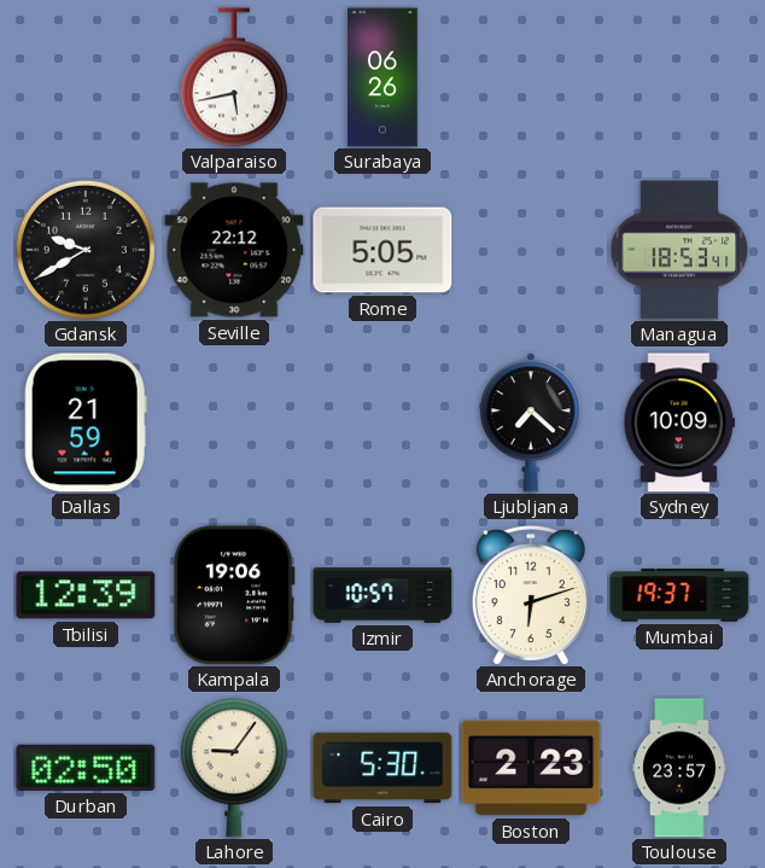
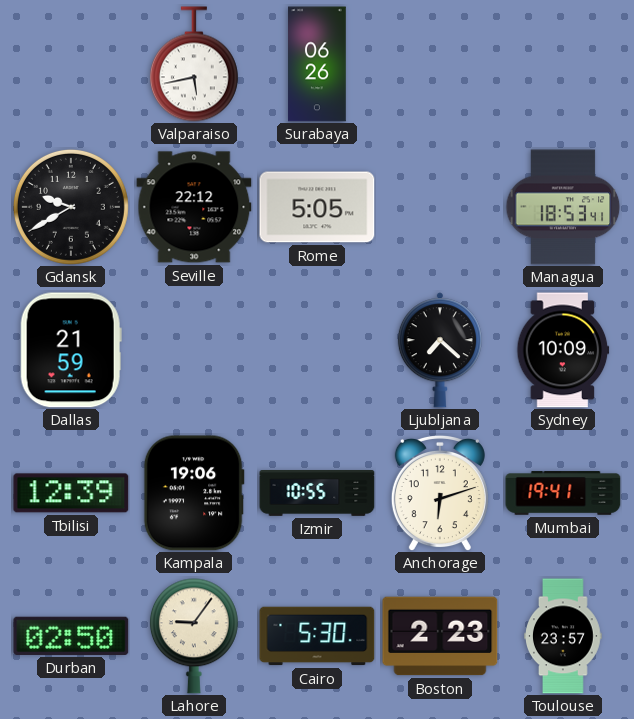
Izmir: 10:57 -> 10:55 (317, 494)
Mumbai: 19:37 -> 19:41 (563, 493)
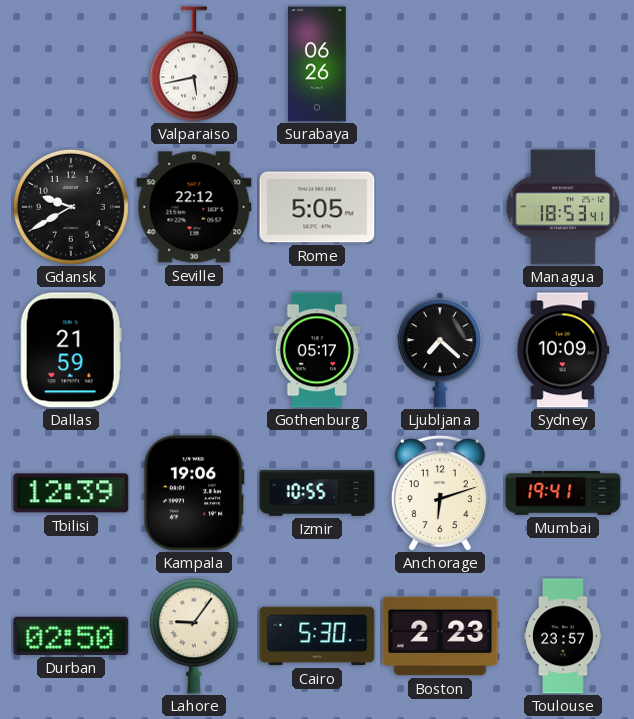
Gothenburg: none -> 05:17 (317, 350)
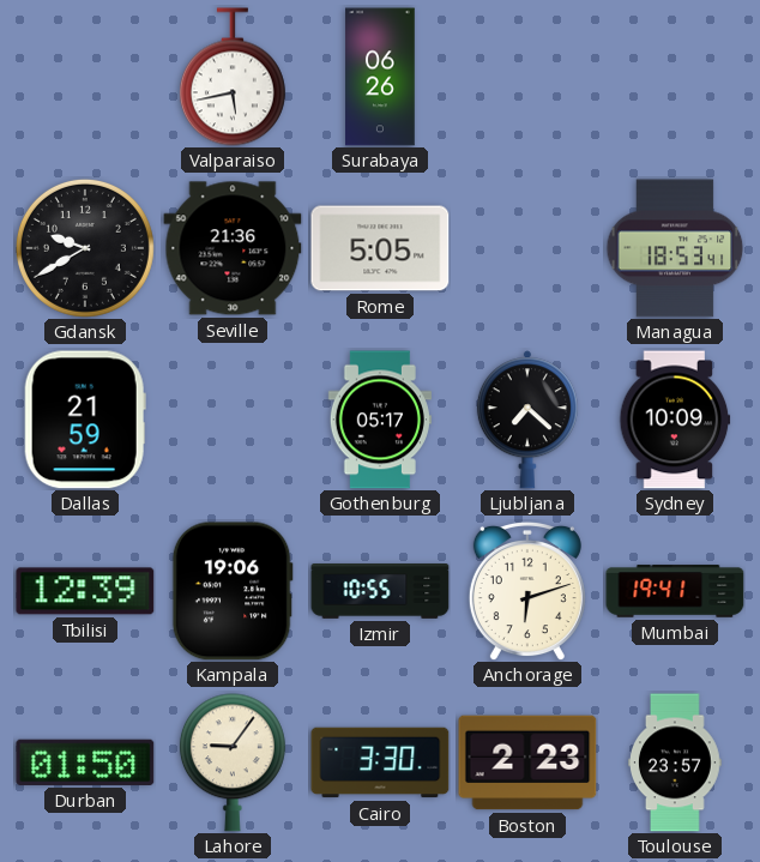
Seville: 22:12 -> 21:36 (233, 248)
Durban: 02:50 -> 01:50 (85, 762)
Cairo: 5:30 -> 3:30 (380, 762)
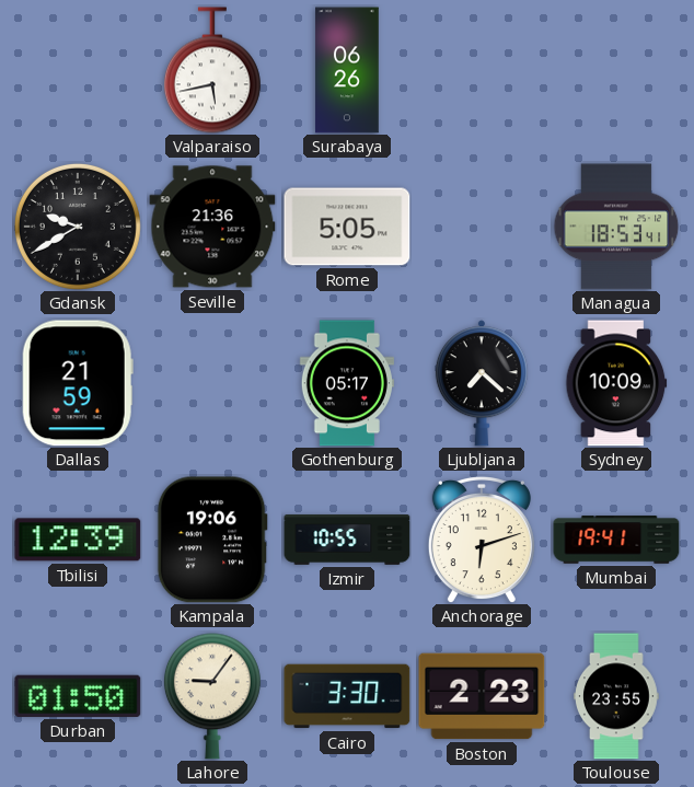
Toulouse: 23:57 -> 23:55 (617, 696)
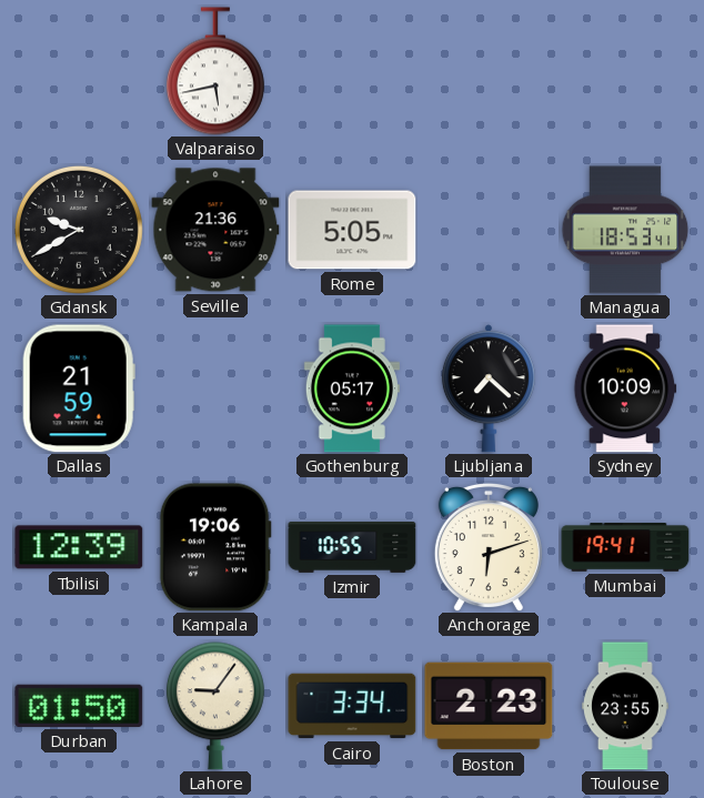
Surabaya: 06:26 -> none (347, 70)
Cairo: 3:30 -> 3:34 (352, 706)
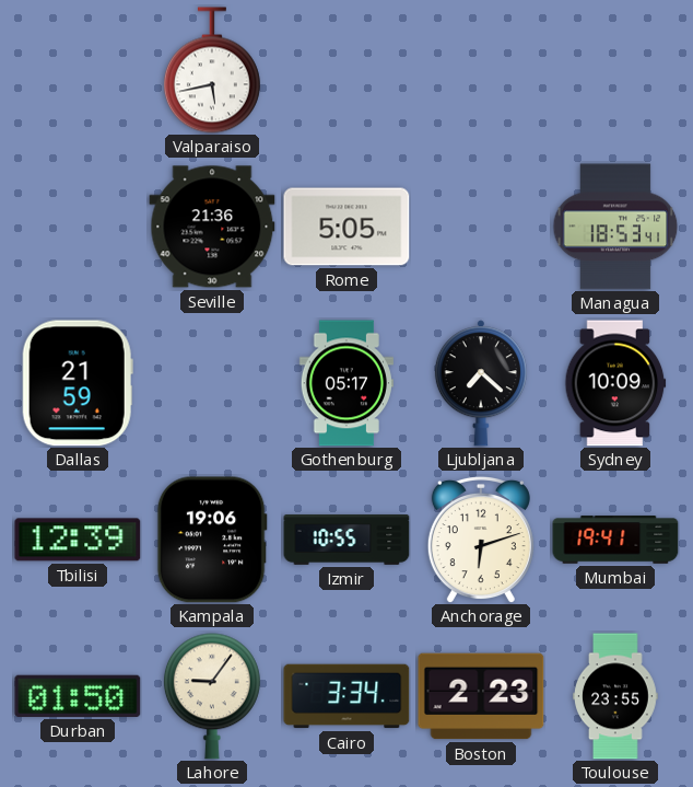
Gdansk: 9:40 -> none (79, 230)
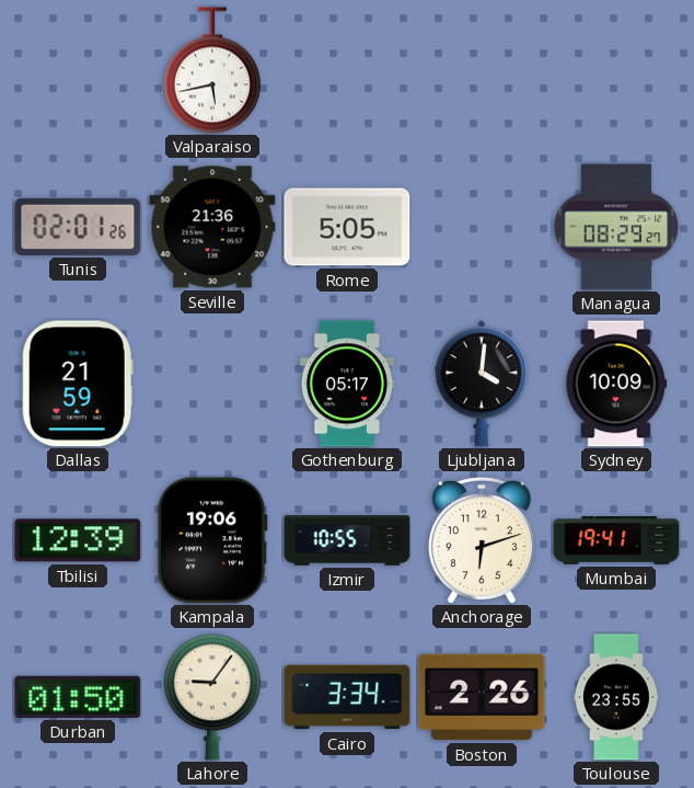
Tunis: none -> 02:01 (78, 227)
Managua: 18:53 -> 08:29 (616, 227)
Ljubljana: 7:22 -> 4:01 (482, 384)
Boston: 2:23 -> 2:26 (482, 697)
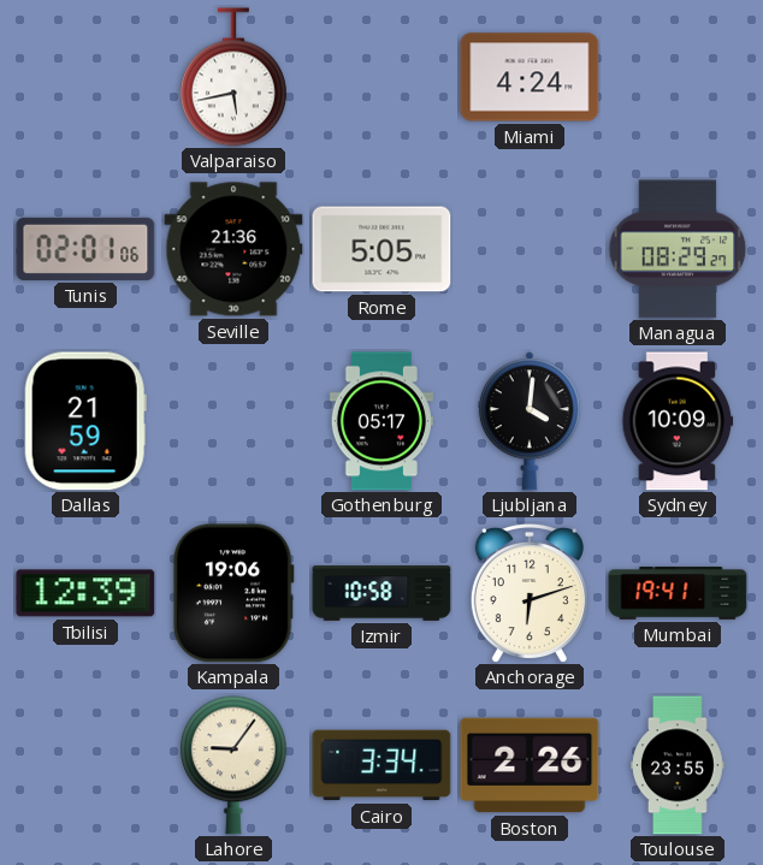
Miami: none -> 4:24 (530, 77)
Tunis: 02:01:26 -> 02:01:06 (85, 249)
Izmir: 10:55 -> 10:58 (381, 594)
Durban: 01:50 -> none (78, 697)
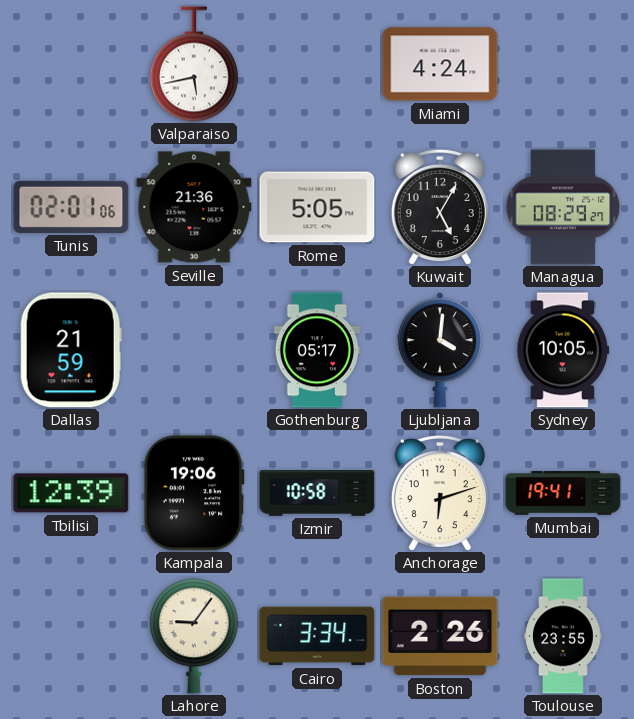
Kuwait: none -> 5:05 (440, 207)
Sydney: 10:09 -> 10:05 (563, 350)
